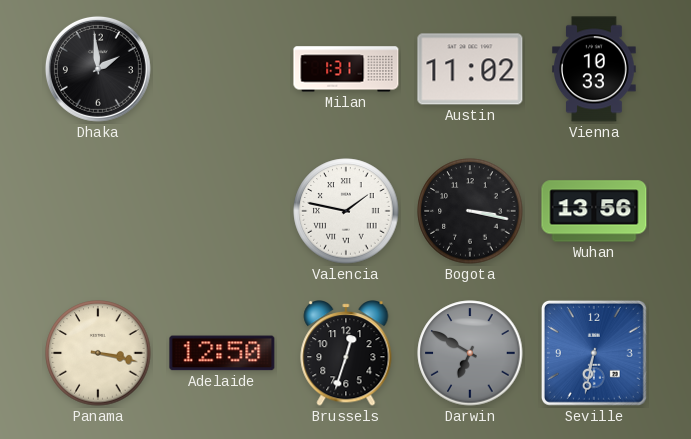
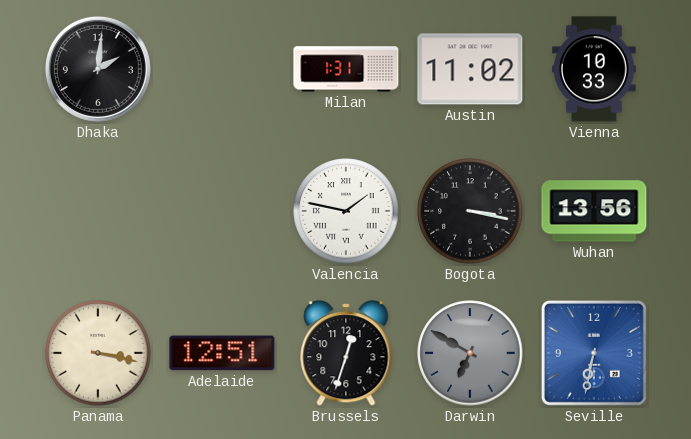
Dhaka: 1:59 -> 2:01 (98, 69)
Adelaide: 12:50 -> 12:51 (222, 353)
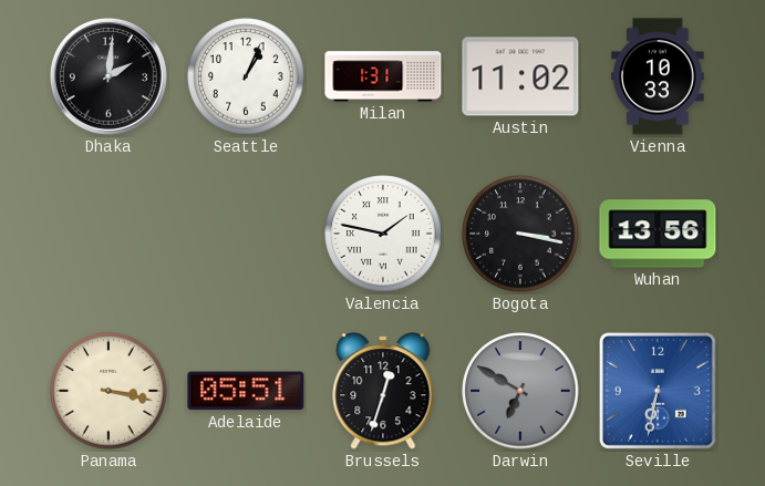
Seattle: none -> 1:04 (246, 76)
Adelaide: 12:51 -> 05:51 (246, 391)
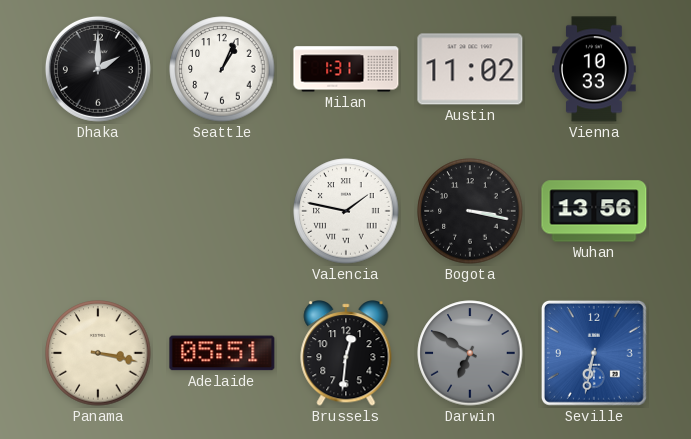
Dhaka: 2:01 -> 2:00 (98, 69)
Brussels: 12:33 -> 12:31 (346, 353)
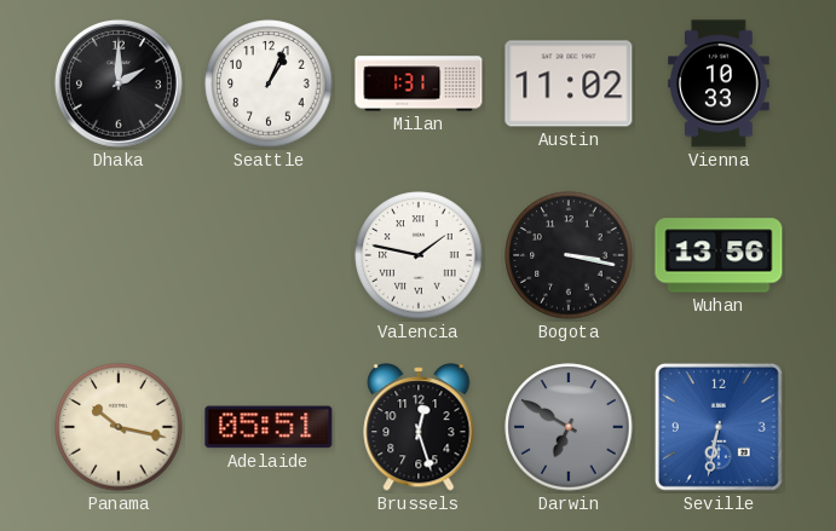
Panama: 3:17 -> 10:17 (119, 427)
Brussels: 12:31 -> 12:27 (419, 427)
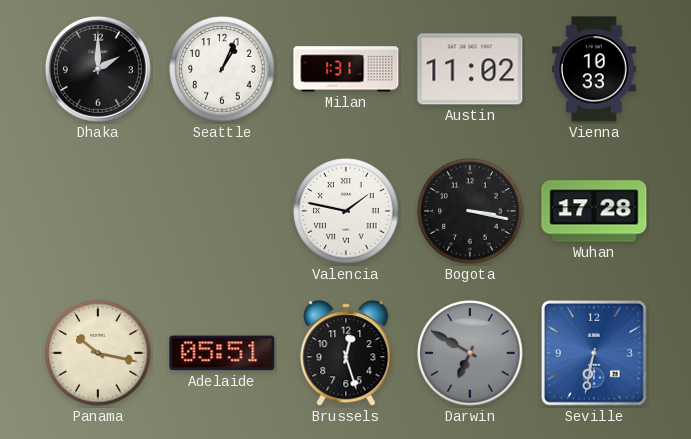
Wuhan: 13:56 -> 17:28 (594, 211)
